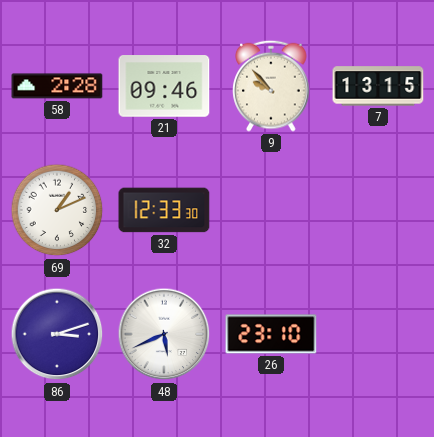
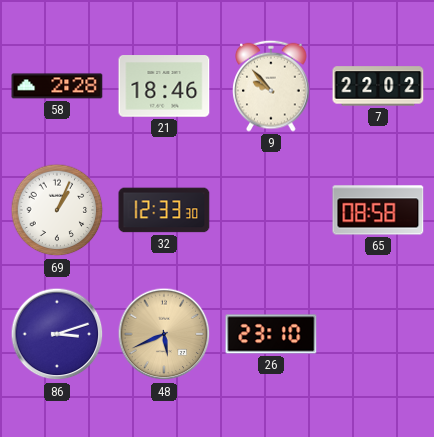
21: 09:46 -> 18:46 (164, 86)
7: 13:15 -> 22:02 (378, 86)
69: 1:11 -> 1:04 (57, 210)
65: none -> 08:58 (378, 210)
48 dial: white -> champagne (164, 334)
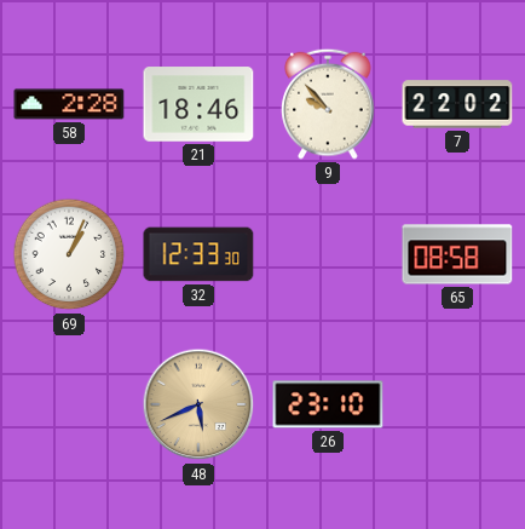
86: 3:12 -> none (57, 334)
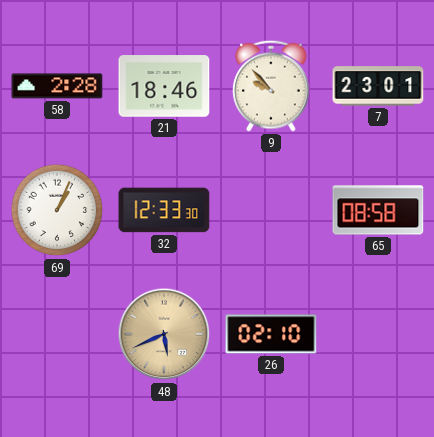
7: 22:02 -> 23:01 (378, 86)
26: 23:10 -> 02:10 (271, 334)
